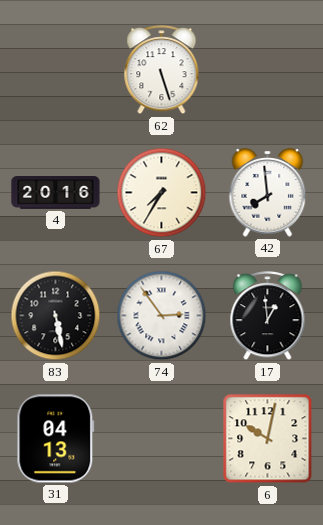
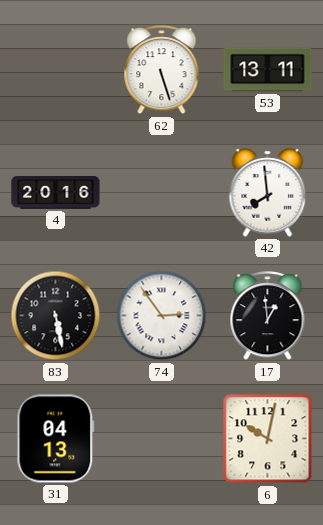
53: none -> 13:11 (268, 70)
67: 7:35 -> none (162, 193)
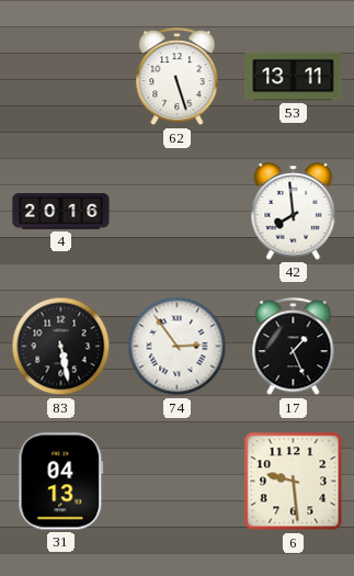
17: 12:59 -> 1:26 (294, 347)
6: 10:02 -> 9:29 (294, 482)
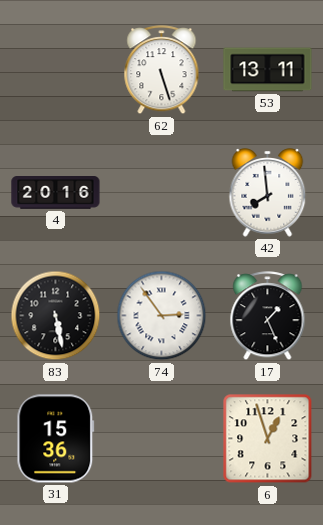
31: 04:13 -> 15:36 (56, 439)
6: 9:29 -> 12:57 (268, 439)
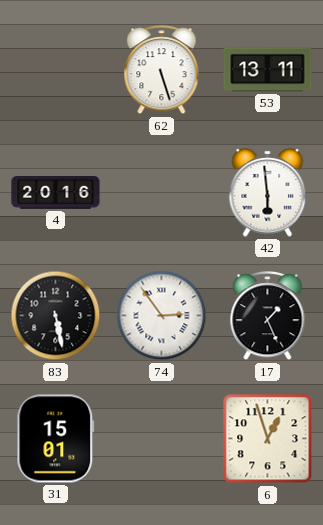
42: 7:59 -> 5:59 (268, 193)
31: 15:36 -> 15:01 (56, 439)
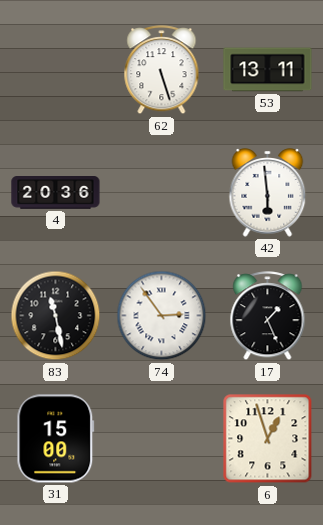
4: 20:16 -> 20:36 (56, 193)
83: 5:28 -> 11:28 (56, 316)
31: 15:01 -> 15:00 (56, 439)
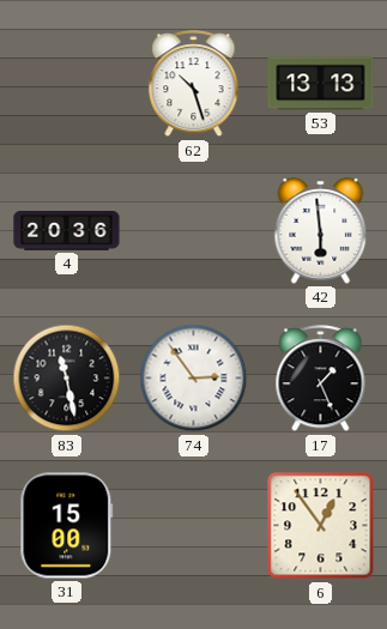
62: 5:27 -> 10:27 (194, 84)
53: 13:11 -> 13:13 (321, 84)
6: 12:57 -> 12:54 (321, 526)
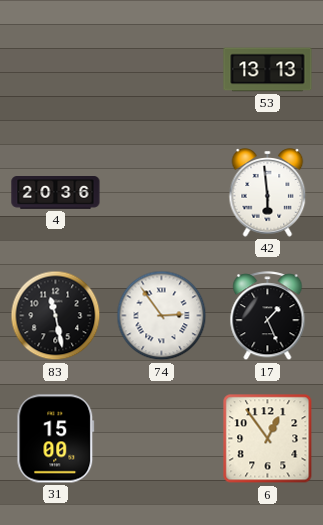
62: 10:27 -> none (194, 84)
